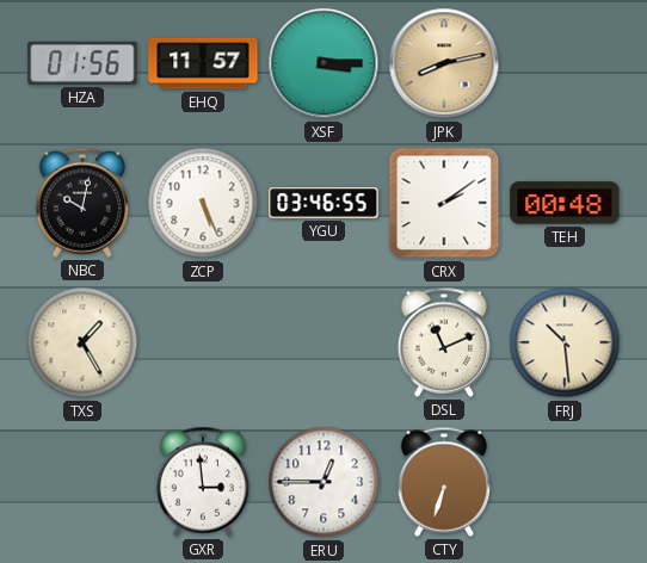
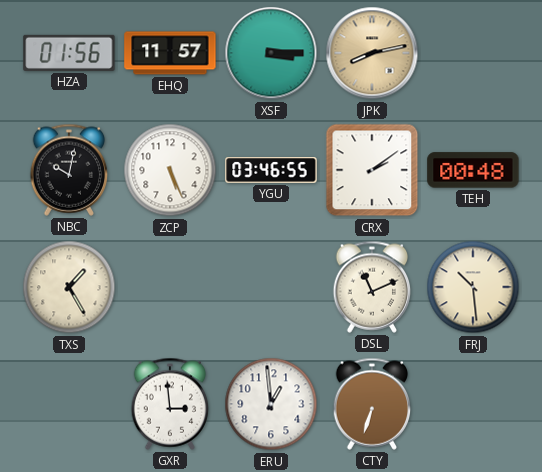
ERU: 12:45 -> 12:59 (271, 404)
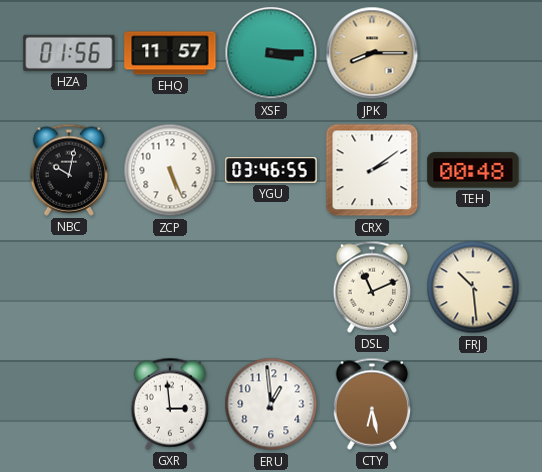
JPK: 8:13 -> 8:15 (372, 53)
TXS: 1:25 -> none (69, 287)
CTY: 6:33 -> 6:28 (372, 404)
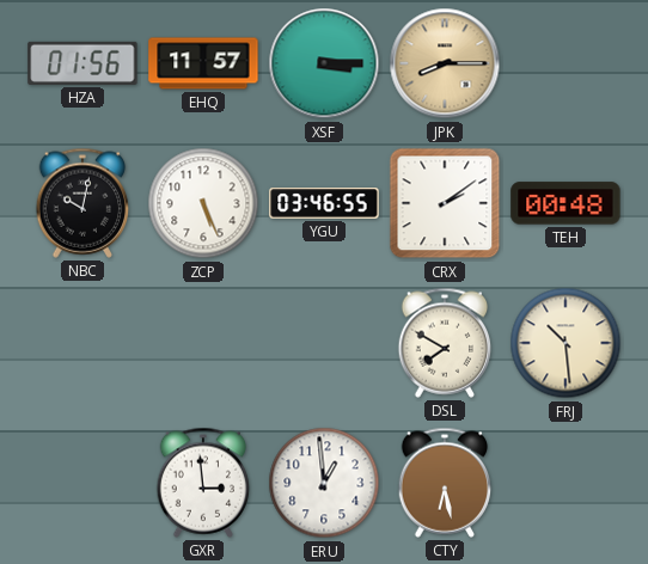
DSL: 11:11 -> 7:50 (445, 343)
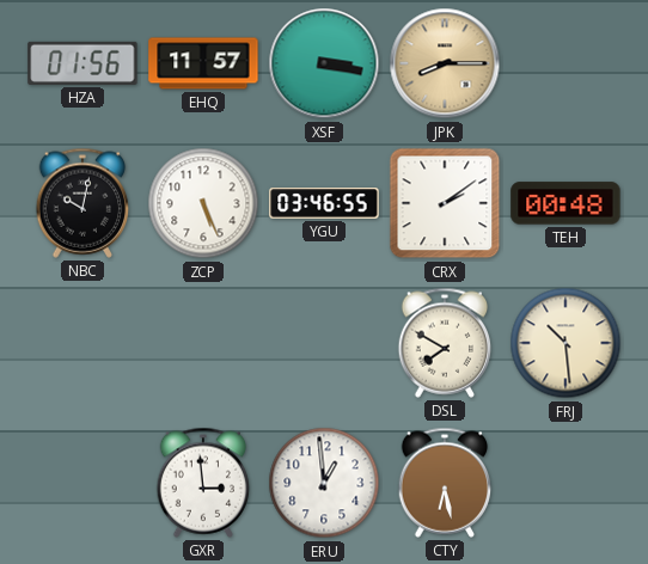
XSF: 3:15 -> 3:17 (324, 63)
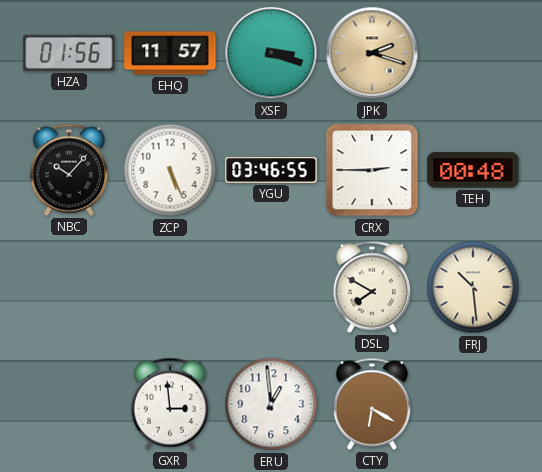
XSF: 3:17 -> 3:18 (271, 53)
JPK: 8:15 -> 2:18 (372, 53)
NBC: 10:02 -> 10:07 (69, 170)
CRX: 2:09 -> 2:45 (372, 170)
CTY: 6:28 -> 6:20 (372, 404)
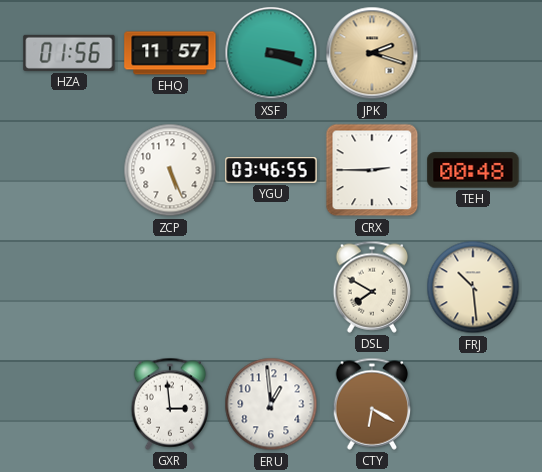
NBC: 10:07 -> none (69, 170)
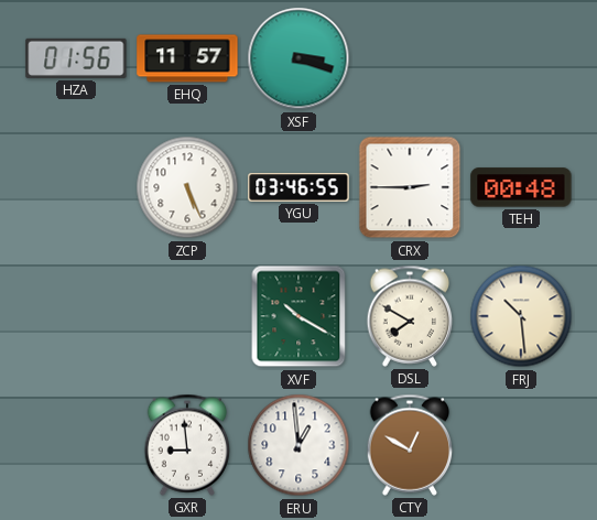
JPK: 2:18 -> none (372, 53)
XVF: none -> 10:20 (298, 316)
GXR: 2:59 -> 8:59 (187, 445)
CTY: 6:20 -> 12:50 (410, 445)
